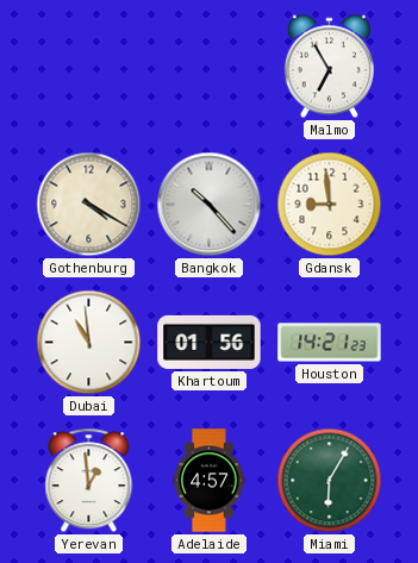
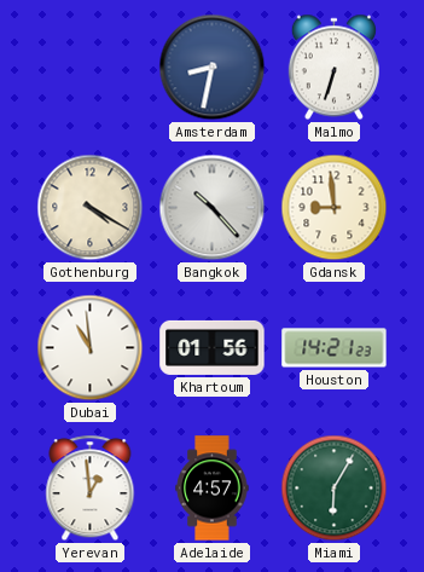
Amsterdam: none -> 8:32 (213, 68)
Malmo: 6:55 -> 6:33 (333, 68)
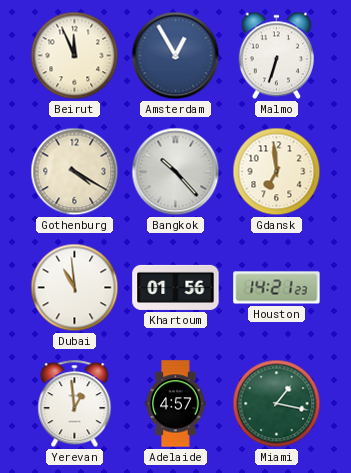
Beirut: none -> 11:56 (75, 56)
Amsterdam: 8:32 -> 12:55 (176, 56)
Gdansk: 8:59 -> 6:59 (277, 172)
Miami: 6:05 -> 1:17 (277, 404)
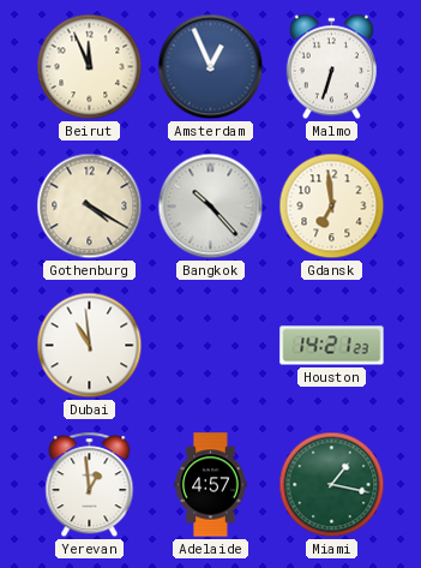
Amsterdam: 12:55 -> 12:56 (211, 67)
Khartoum: 01:56 -> none (176, 287)
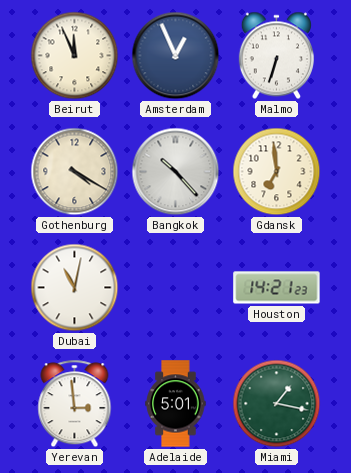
Dubai: 10:59 -> 11:02 (75, 288)
Yerevan: 12:59 -> 2:59 (75, 404)
Adelaide: 4:57 -> 5:01 (176, 404)
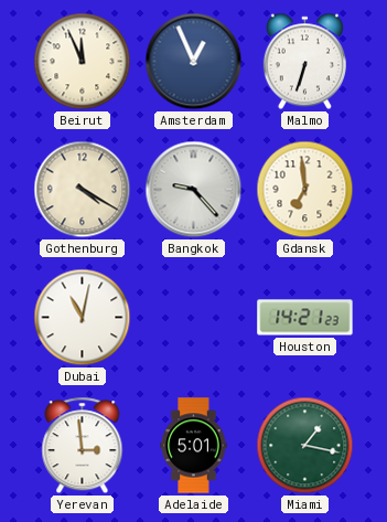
Bangkok: 10:23 -> 9:23 (194, 190)
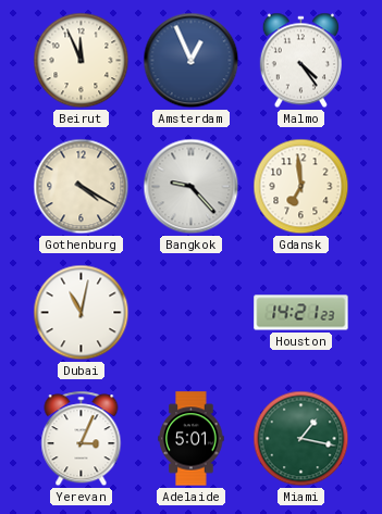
Malmo: 6:33 -> 4:24 (300, 61)
Yerevan: 2:59 -> 3:04 (82, 439)
